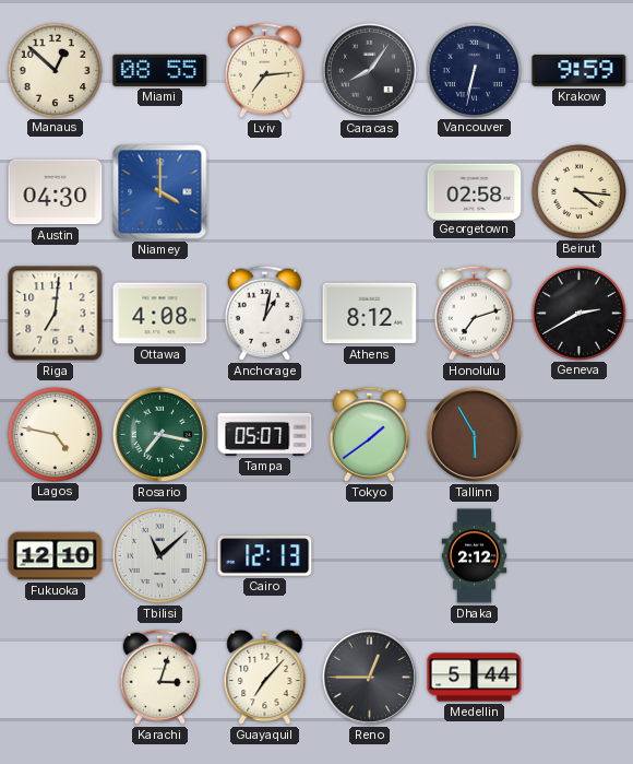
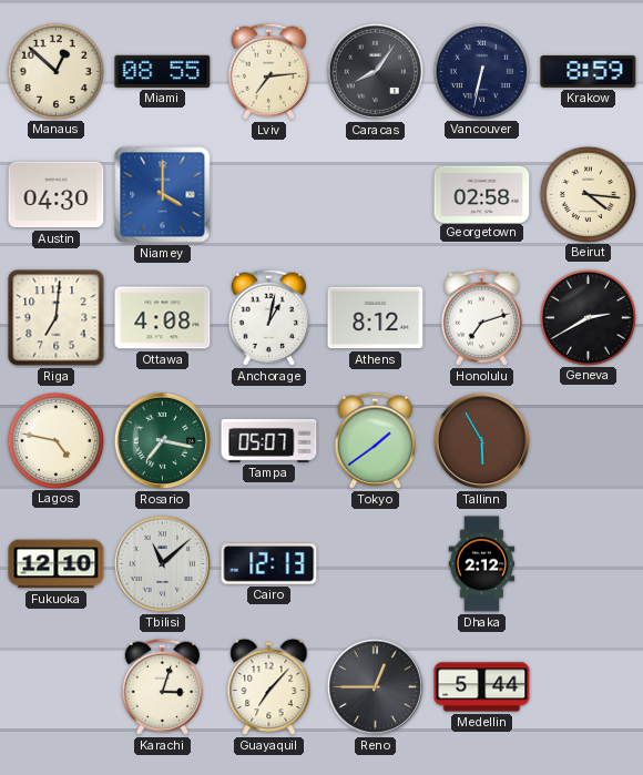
Krakow: 9:59 -> 8:59 (589, 71)
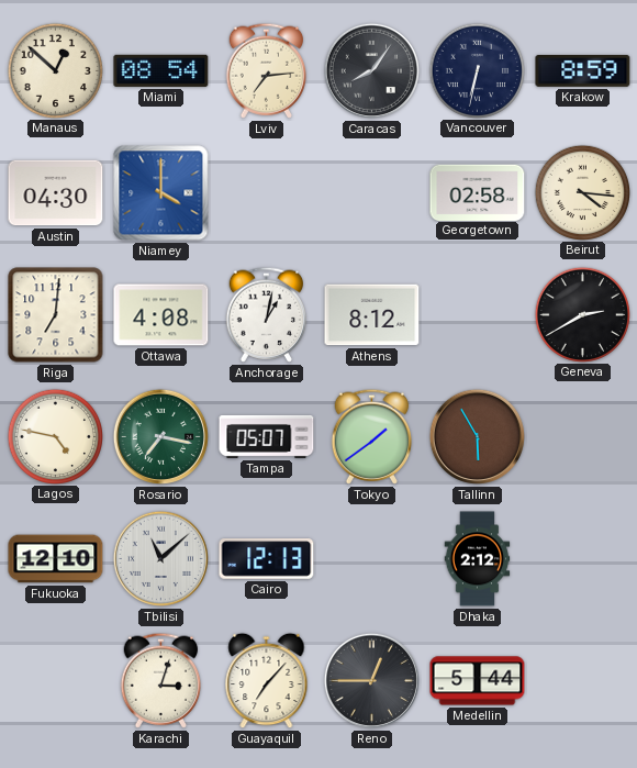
Miami: 08:55 -> 08:54 (161, 70)
Honolulu: 7:12 -> none (481, 317)
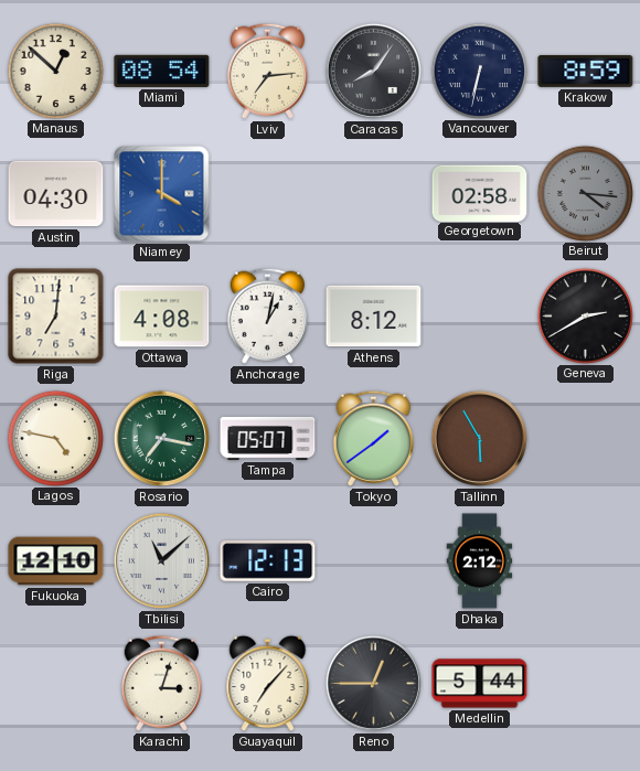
Beirut dial: cream -> grey (585, 193)
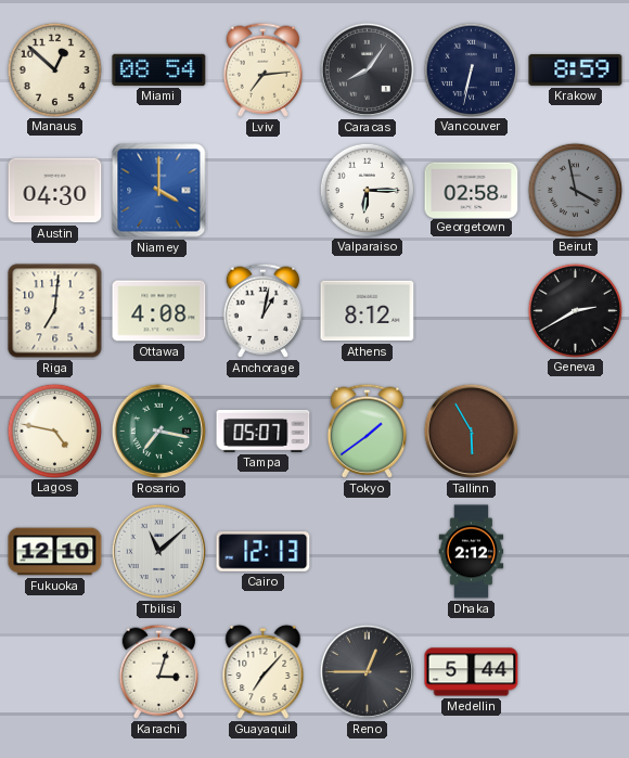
Valparaiso: none -> 6:15 (367, 190)
Beirut: 4:16 -> 3:58 (575, 190)
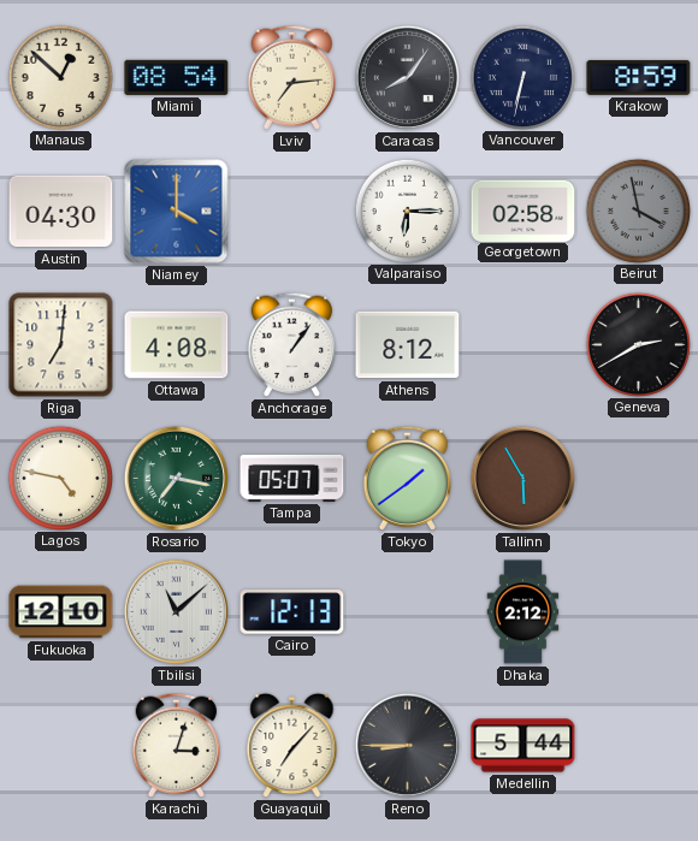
Anchorage: 1:02 -> 1:06 (291, 344)
Reno: 12:45 -> 8:45 (407, 745)
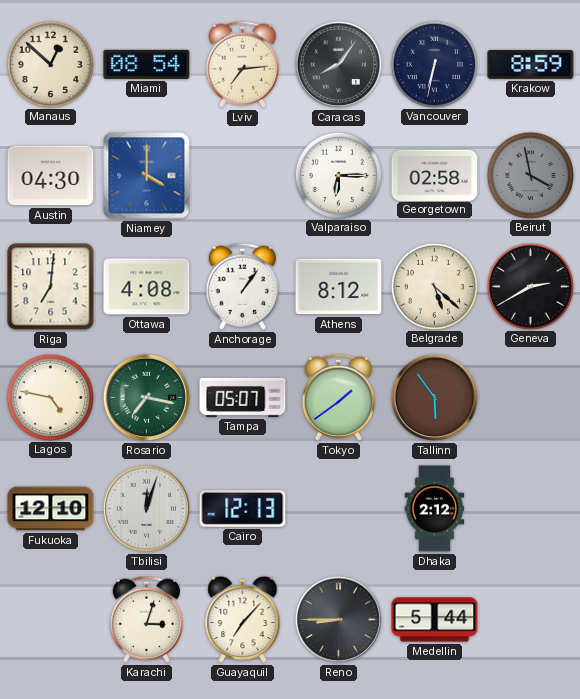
Belgrade: none -> 5:22 (434, 286)
Tallinn: 5:55 -> 5:54 (434, 397)
Tbilisi: 11:08 -> 12:03 (146, 508)
